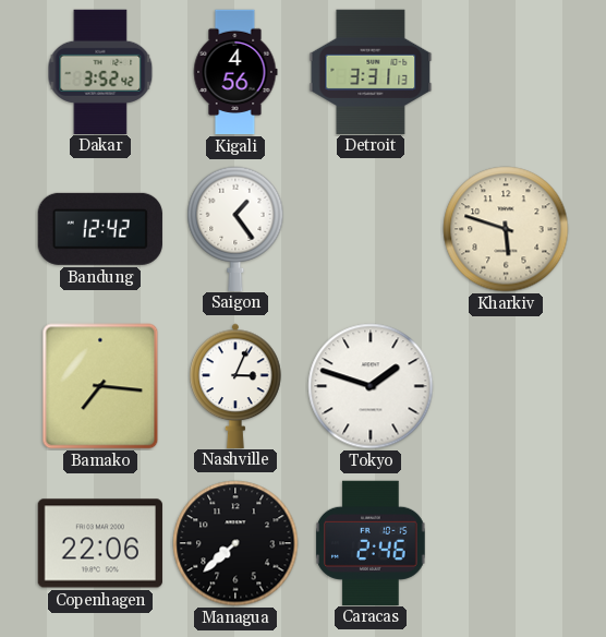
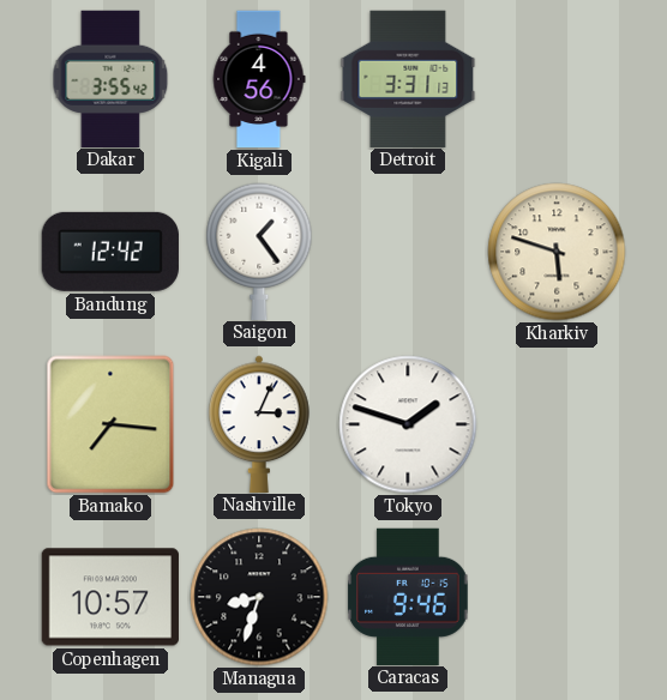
Dakar: 3:52 -> 3:55 (110, 78)
Copenhagen: 22:06 -> 10:57 (110, 597)
Managua: 7:38 -> 8:33 (259, 597)
Caracas: 2:46 -> 9:46 (408, 596)
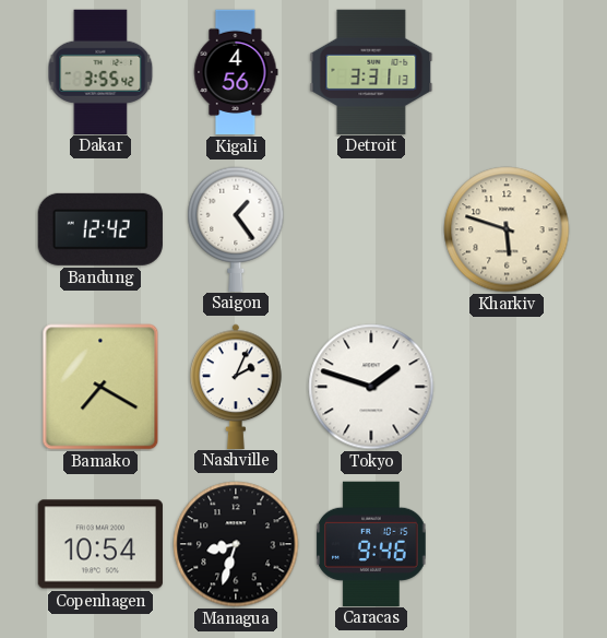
Bamako: 7:16 -> 7:20 (100, 387)
Nashville: 3:04 -> 2:04 (236, 386)
Copenhagen: 10:57 -> 10:54 (100, 544)
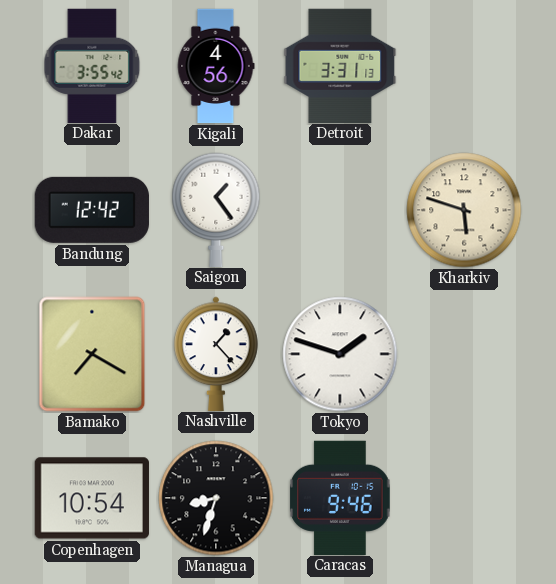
Nashville: 2:04 -> 1:23 (216, 353)
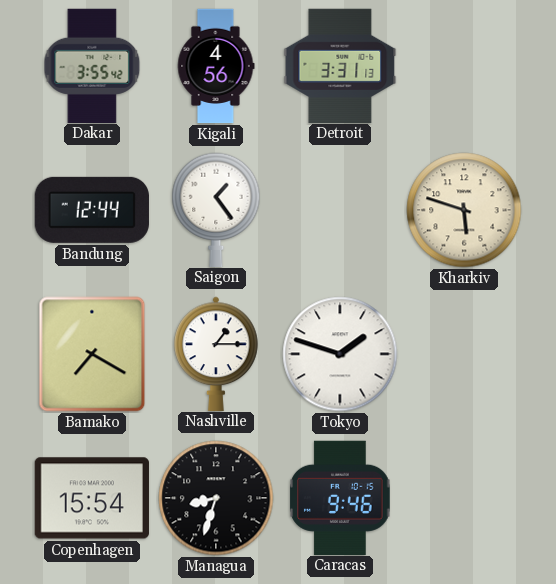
Bandung: 12:42 -> 12:44 (92, 210)
Nashville: 1:23 -> 1:15 (216, 353)
Copenhagen: 10:54 -> 15:54 (92, 498)
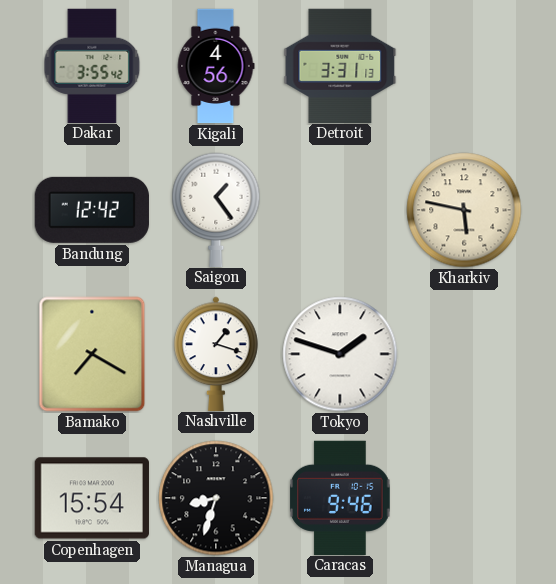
Bandung: 12:44 -> 12:42 (92, 210)
Kharkiv: 5:48 -> 5:47 (464, 210)
Nashville: 1:15 -> 1:18 (216, 353)
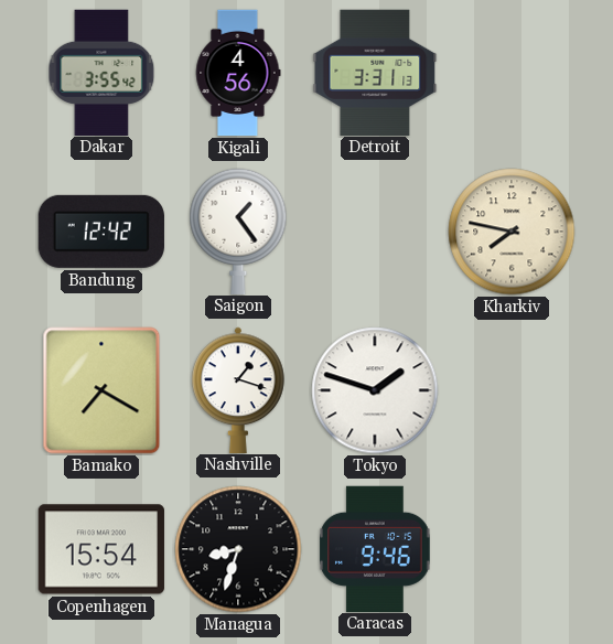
Kharkiv: 5:47 -> 7:47 (512, 232)
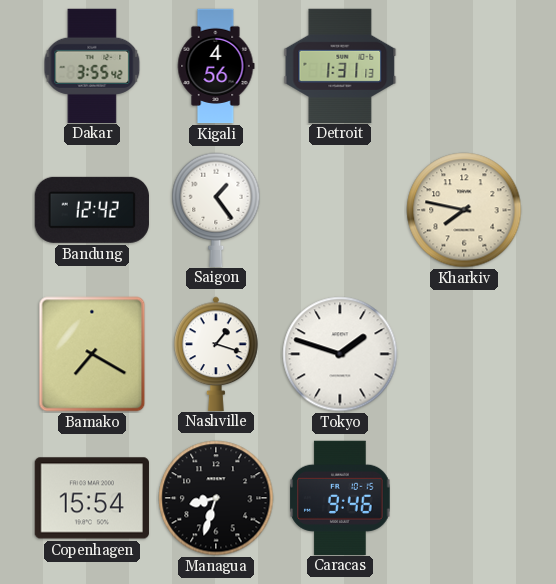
Detroit: 3:31 -> 1:31 (340, 65)
